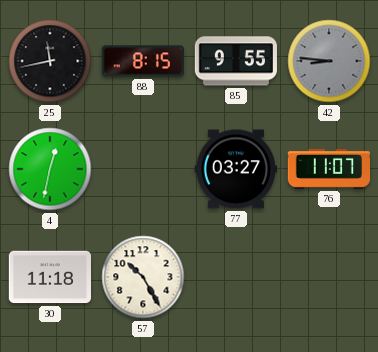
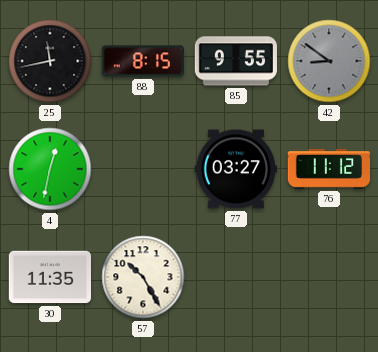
42: 8:46 -> 8:51 (329, 61)
76: 11:07 -> 11:12 (329, 169)
30: 11:18 -> 11:35 (49, 277)
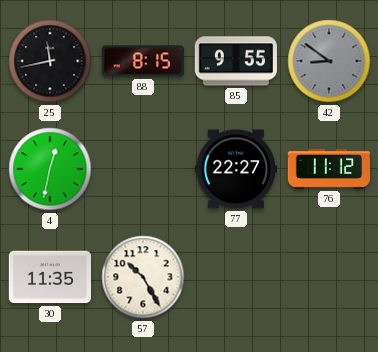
77: 03:27 -> 22:27 (235, 169)
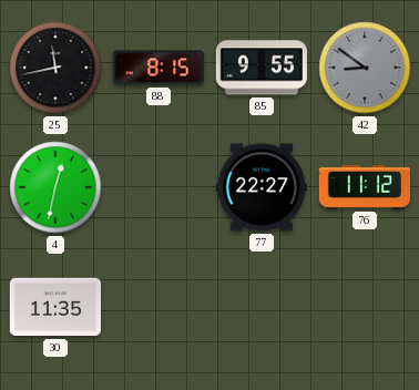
57: 10:25 -> none (143, 277)
